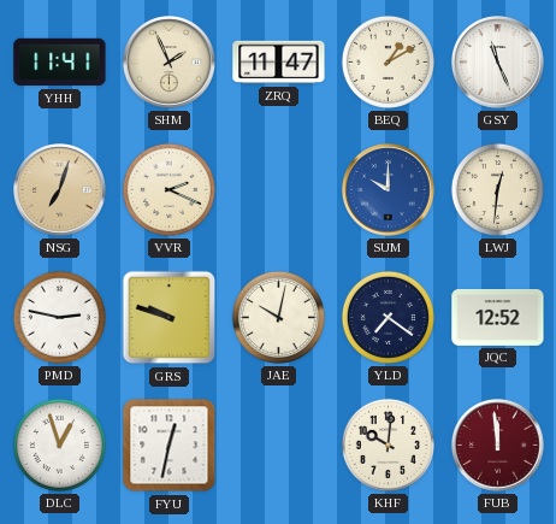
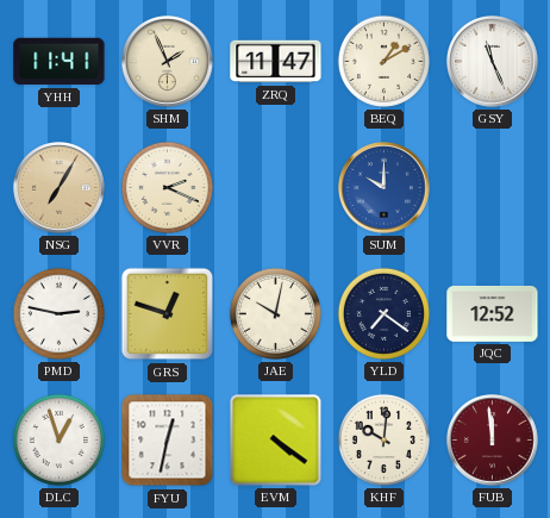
NSG: 7:03 -> 7:05 (60, 188)
LWJ: 12:31 -> none (497, 189)
GRS: 9:48 -> 12:48 (168, 314)
EVM: none -> 4:21 (276, 441)
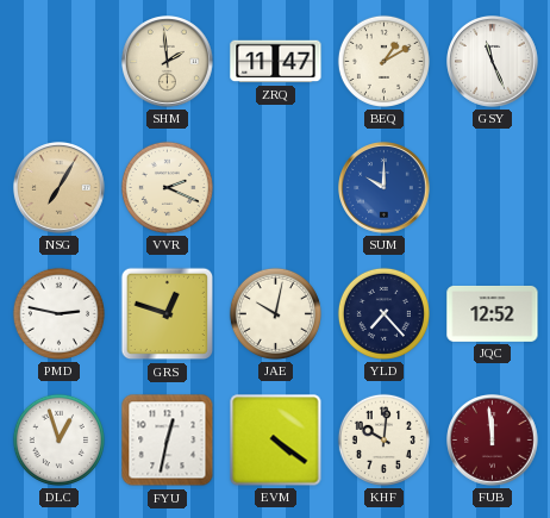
YHH: 11:41 -> none (60, 62)
SHM: 1:56 -> 1:59 (168, 62)
YLD: 7:21 -> 7:23 (383, 313)
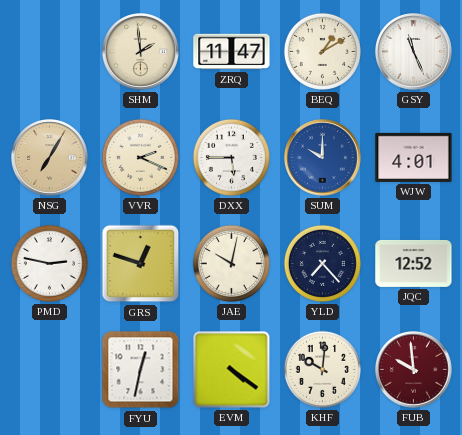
DXX: none -> 5:45 (231, 157)
WJW: none -> 4:01 (414, 157)
DLC: 12:57 -> none (58, 439)
FUB: 11:59 -> 9:59 (414, 370)
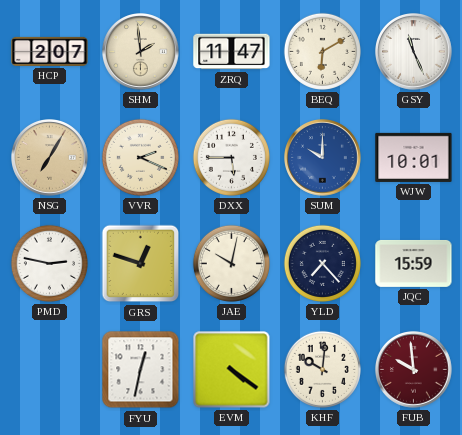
HCP: none -> 2:07 (50, 51)
BEQ: 1:10 -> 6:10 (322, 51)
WJW: 4:01 -> 10:01 (414, 157)
JQC: 12:52 -> 15:59 (414, 263)
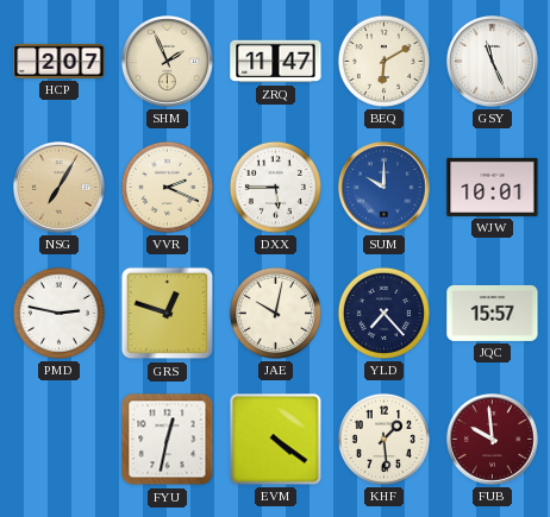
SHM: 1:59 -> 1:56 (168, 62)
JQC: 15:59 -> 15:57 (493, 313)
KHF: 10:01 -> 1:29 (383, 439)
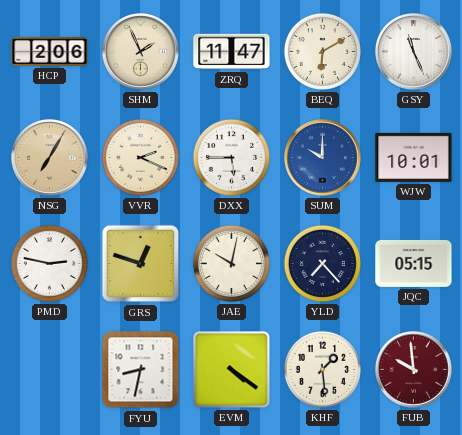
HCP: 2:07 -> 2:06 (50, 51)
JQC: 15:57 -> 05:15 (414, 263)
FYU: 12:32 -> 8:32 (141, 370)
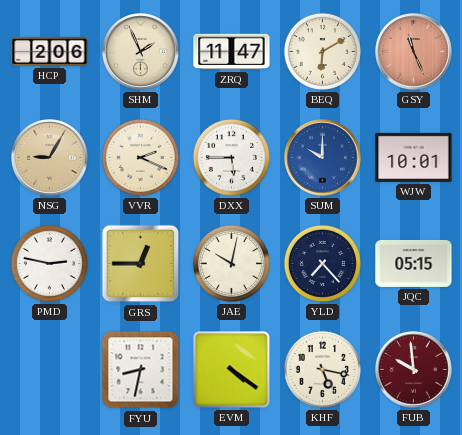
GSY dial: white -> salmon (414, 52)
NSG: 7:05 -> 9:05 (50, 158)
GRS: 12:48 -> 12:45 (141, 264)
KHF: 1:29 -> 5:17 (322, 369)
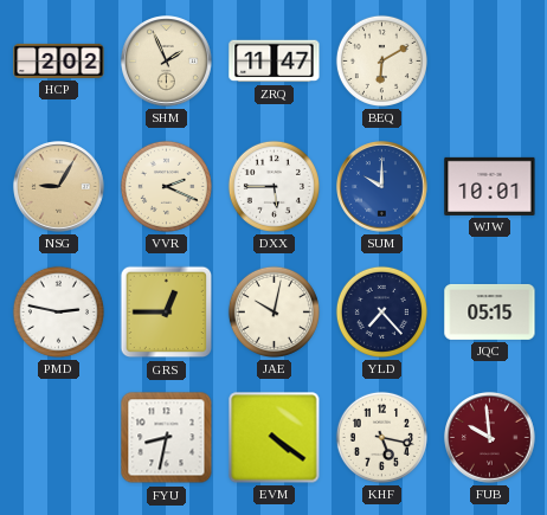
HCP: 2:06 -> 2:02 (59, 60)
GSY: 11:26 -> none (414, 52)
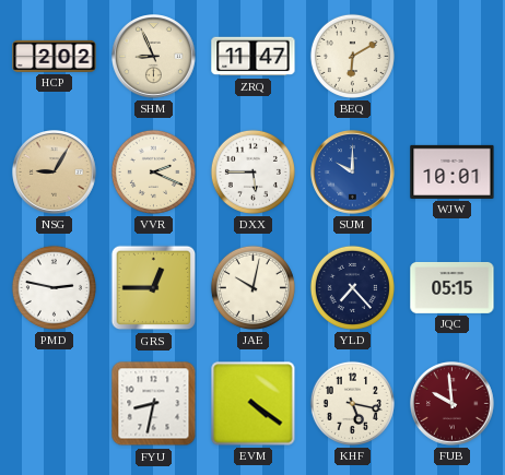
SHM: 1:56 -> 8:56 (154, 57)
